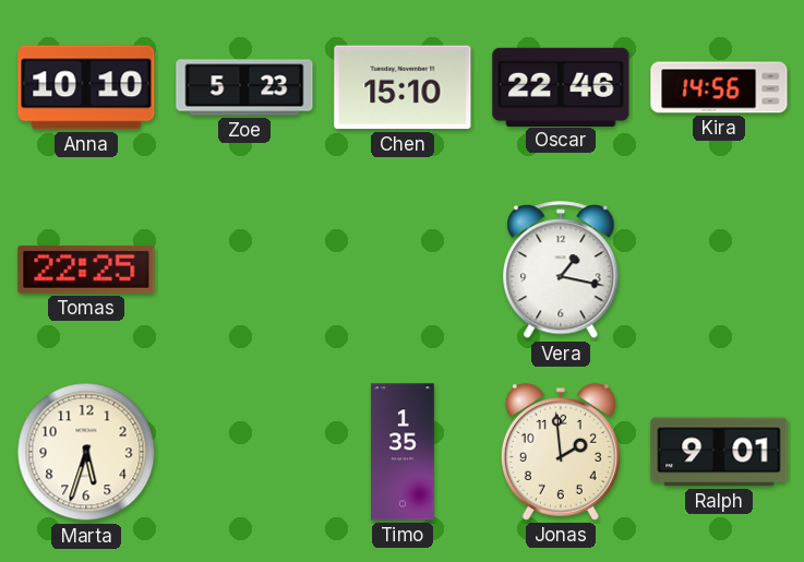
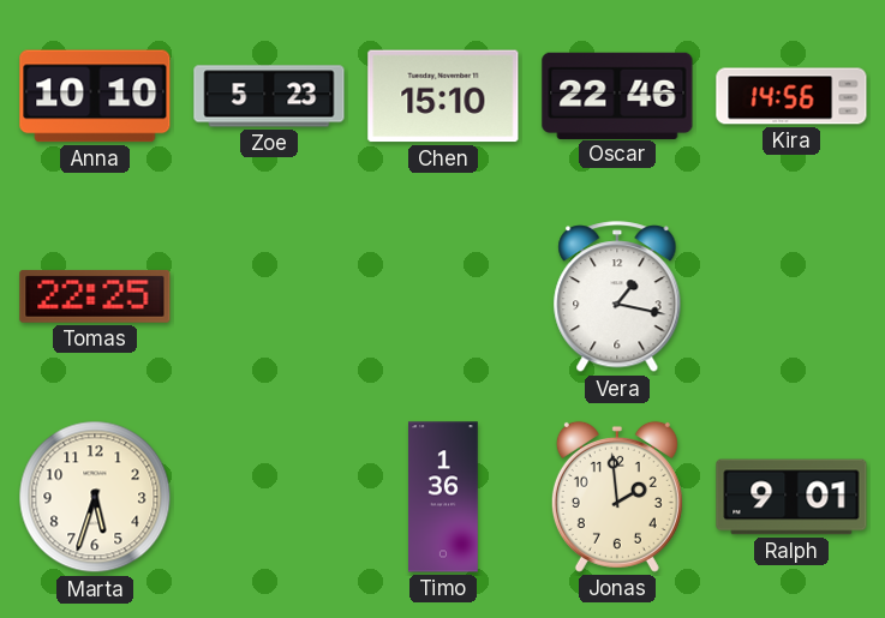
Timo: 1:35 -> 1:36 (443, 497)
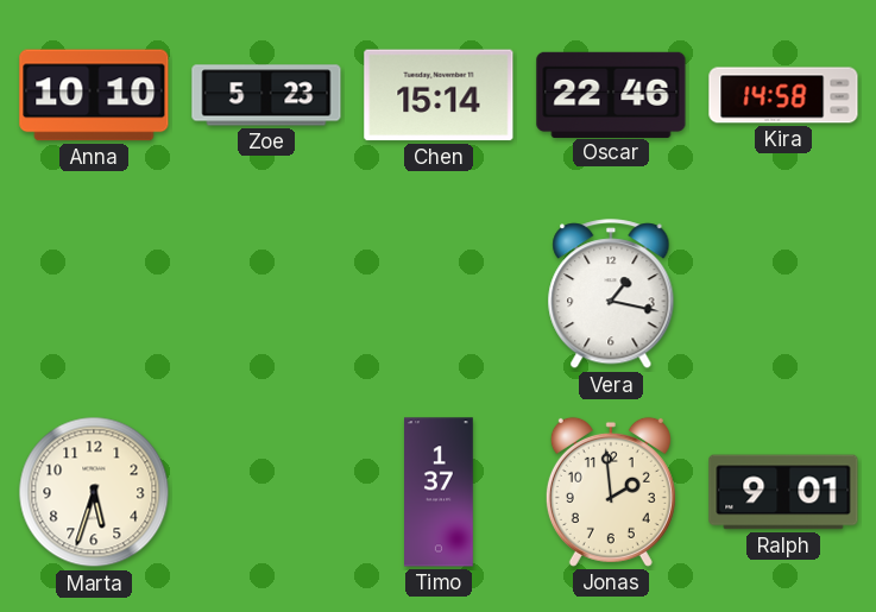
Chen: 15:10 -> 15:14 (439, 95)
Kira: 14:56 -> 14:58 (783, 95)
Tomas: 22:25 -> none (95, 298)
Timo: 1:36 -> 1:37 (439, 492)
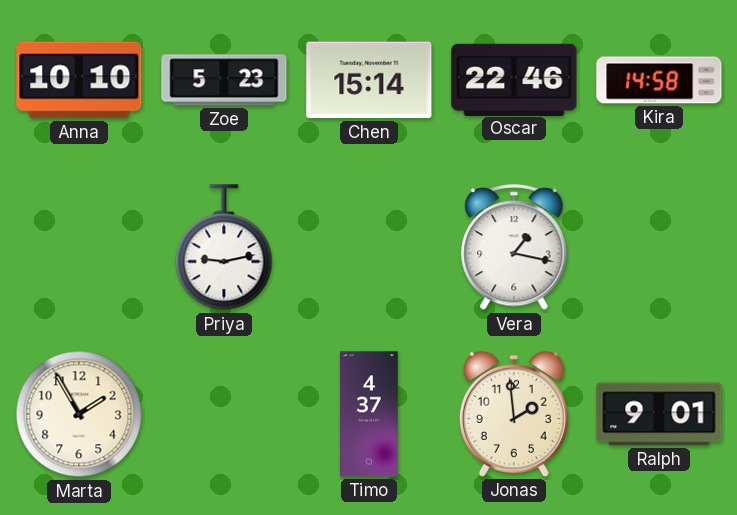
Priya: none -> 9:13 (224, 248)
Marta: 5:33 -> 1:55 (79, 414)
Timo: 1:37 -> 4:37 (369, 414)
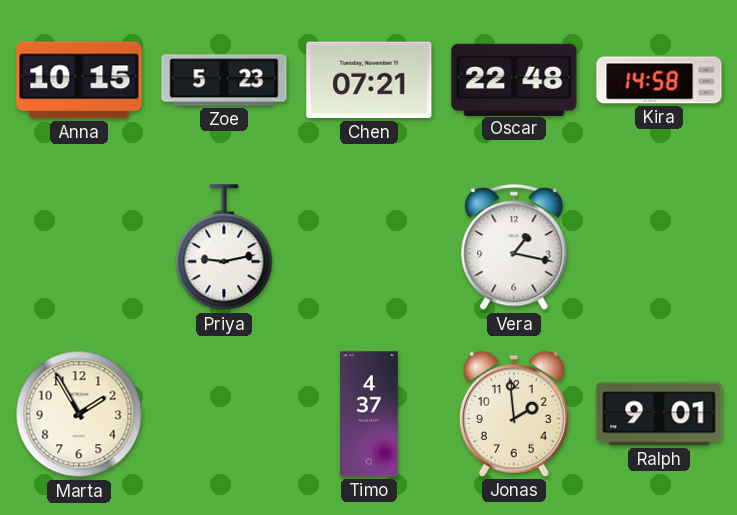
Anna: 10:10 -> 10:15 (79, 80)
Chen: 15:14 -> 07:21 (369, 80)
Oscar: 22:46 -> 22:48 (514, 79)
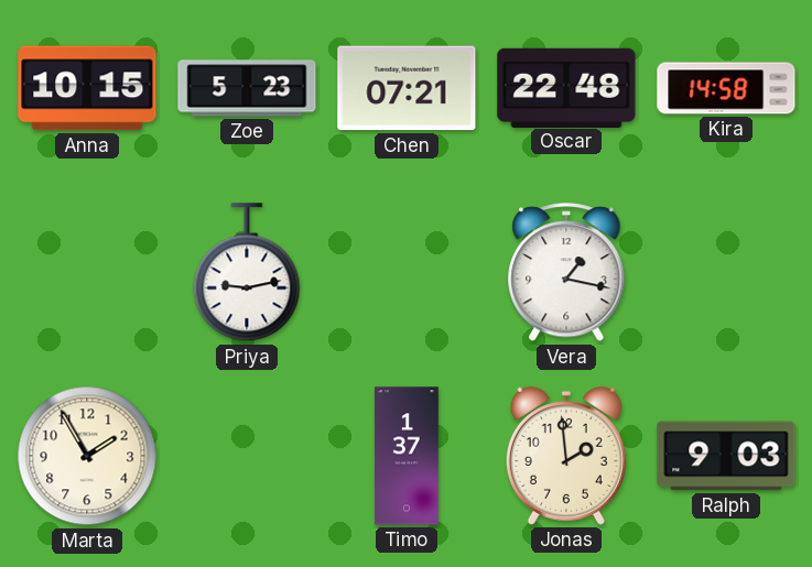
Timo: 4:37 -> 1:37 (407, 456)
Ralph: 9:01 -> 9:03 (726, 456)
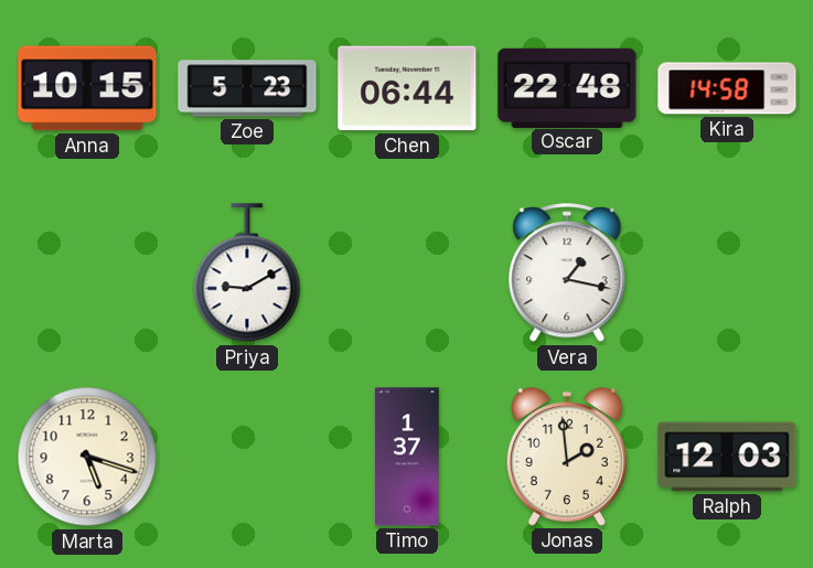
Chen: 07:21 -> 06:44 (407, 88)
Priya: 9:13 -> 9:10 (247, 274)
Marta: 1:55 -> 5:18 (87, 457)
Ralph: 9:03 -> 12:03 (727, 457)
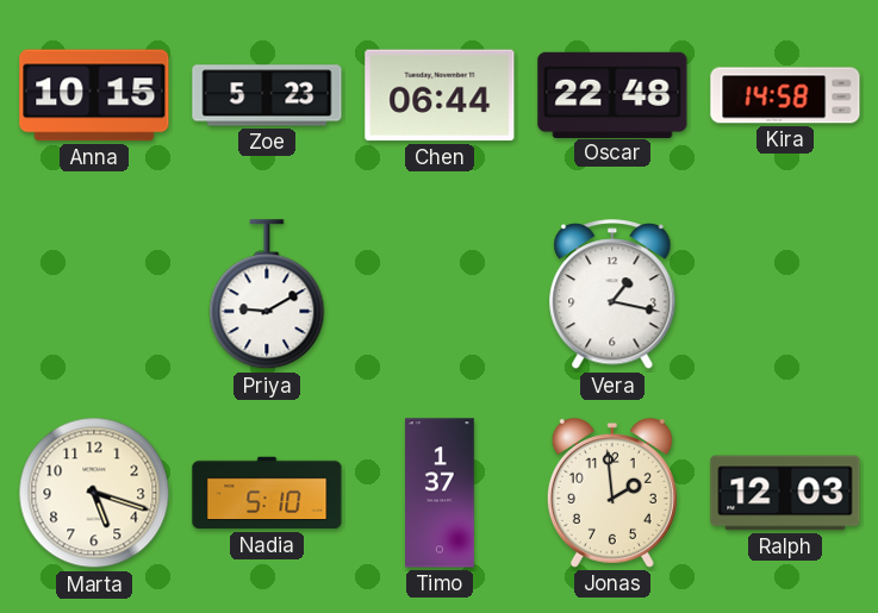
Nadia: none -> 5:10 (267, 493)
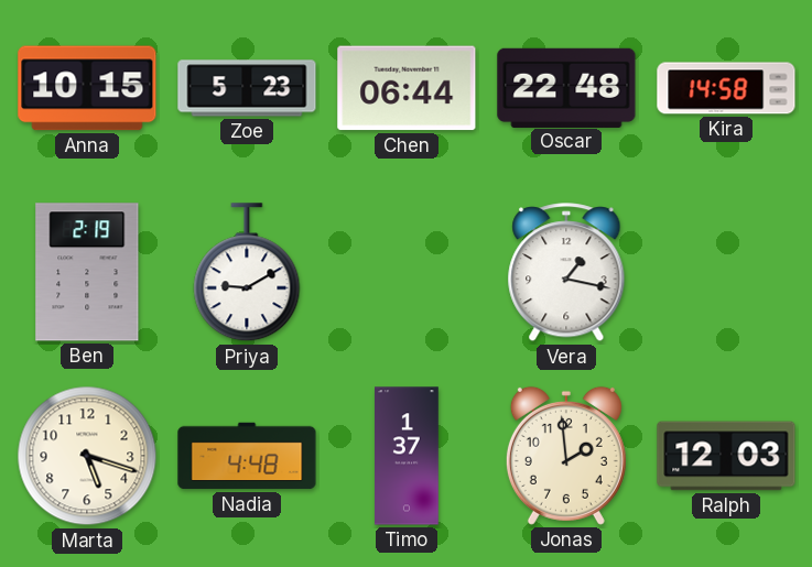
Ben: none -> 2:19 (87, 272)
Nadia: 5:10 -> 4:48 (247, 456)
